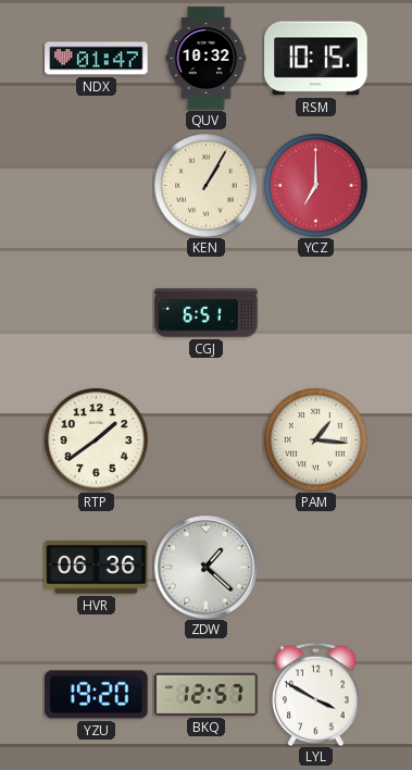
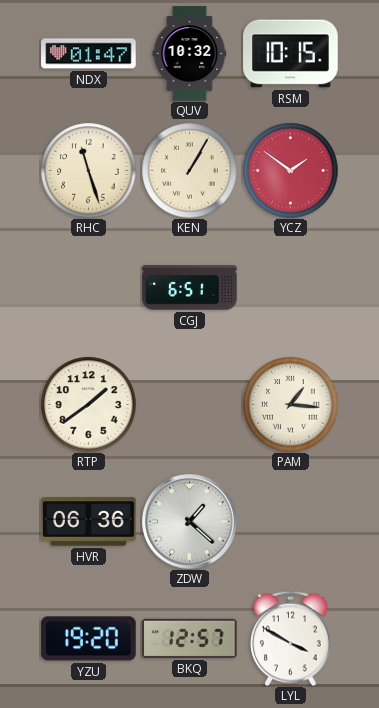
RHC: none -> 11:27 (88, 170)
YCZ: 7:00 -> 1:51 (290, 170)
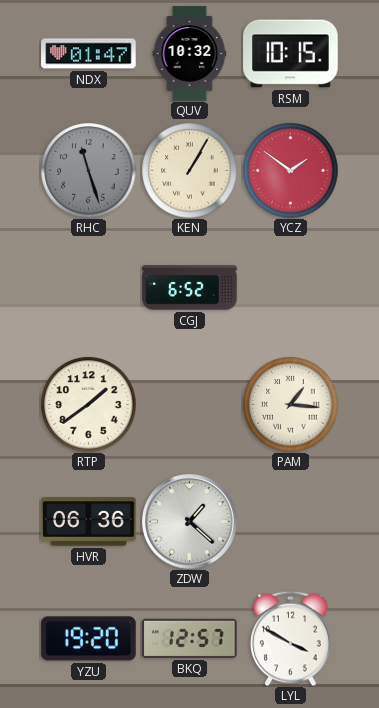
RHC dial: cream -> grey (88, 170)
CGJ: 6:51 -> 6:52 (190, 288)
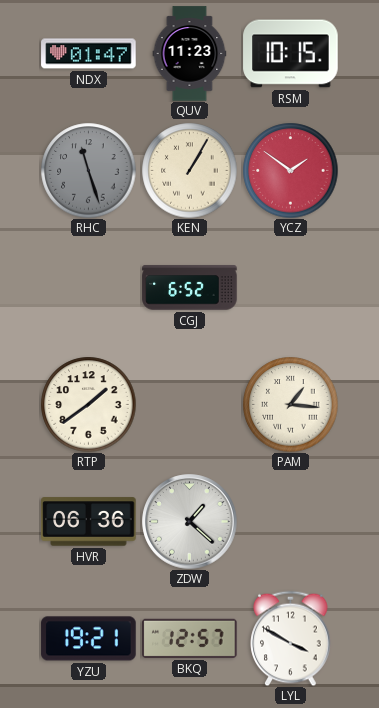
QUV: 10:32 -> 11:23 (190, 54)
YZU: 19:20 -> 19:21 (89, 639)
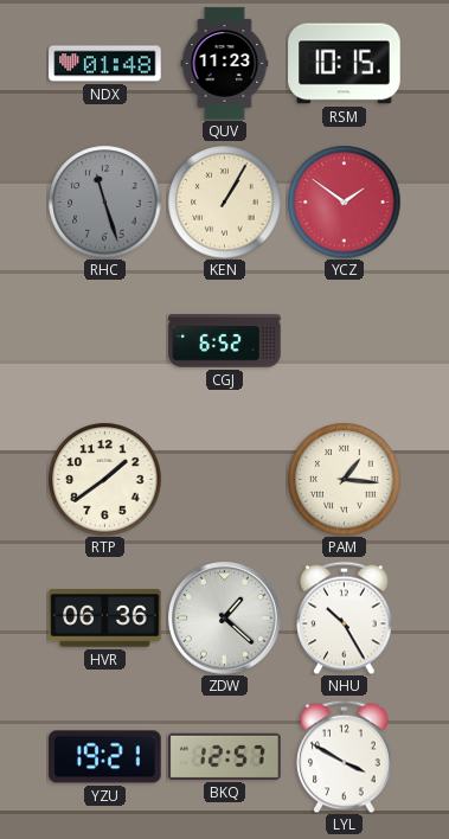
NDX: 01:47 -> 01:48 (105, 64)
NHU: none -> 10:25 (345, 617)
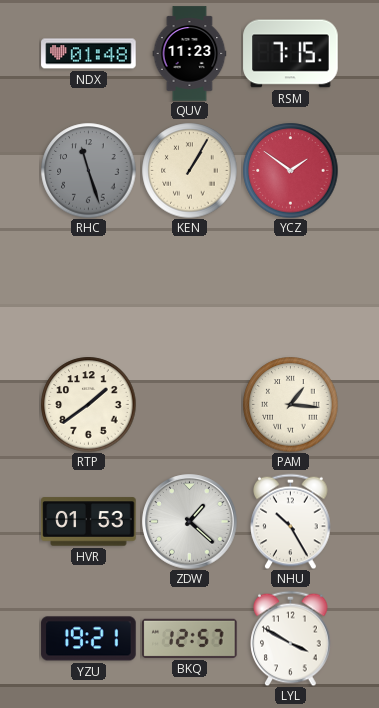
RSM: 10:15 -> 7:15 (291, 54)
CGJ: 6:52 -> none (225, 341)
HVR: 06:36 -> 01:53 (89, 522)
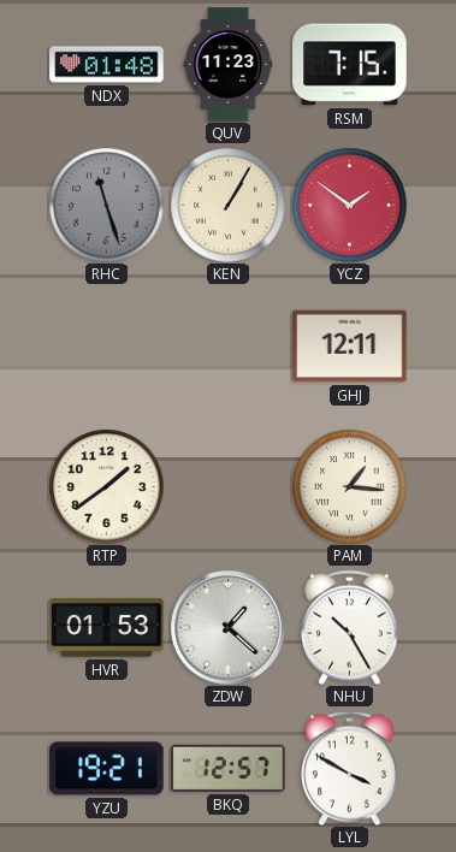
GHJ: none -> 12:11 (350, 347)
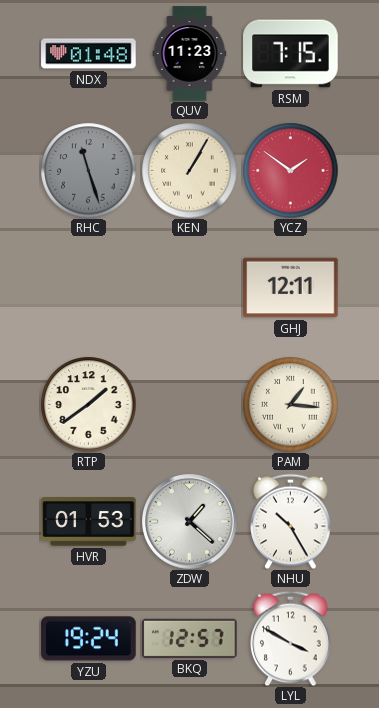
YZU: 19:21 -> 19:24 (89, 639)
